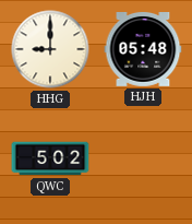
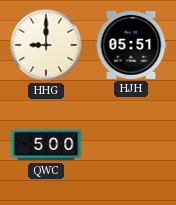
HJH: 05:48 -> 05:51 (131, 46)
QWC: 5:02 -> 5:00 (46, 145)
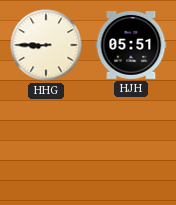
HHG: 9:00 -> 8:45 (46, 45)
QWC: 5:00 -> none (46, 145)
